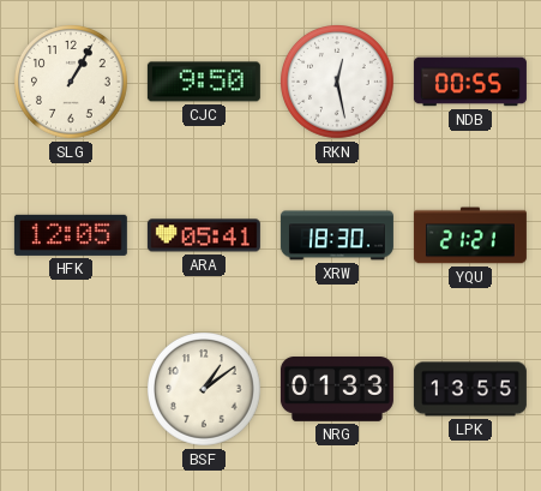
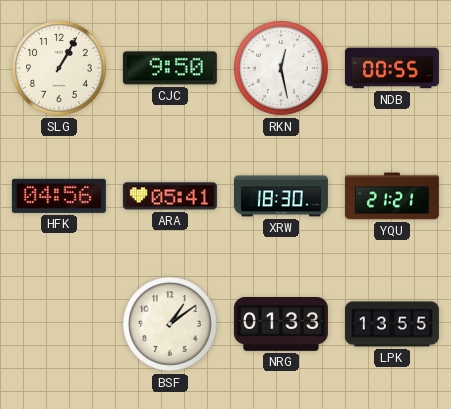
HFK: 12:05 -> 04:56 (59, 196)
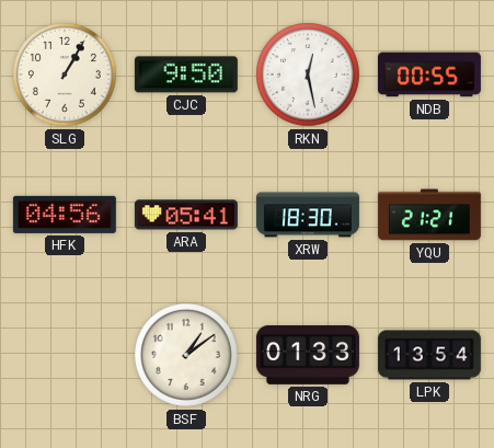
LPK: 13:55 -> 13:54 (429, 355)
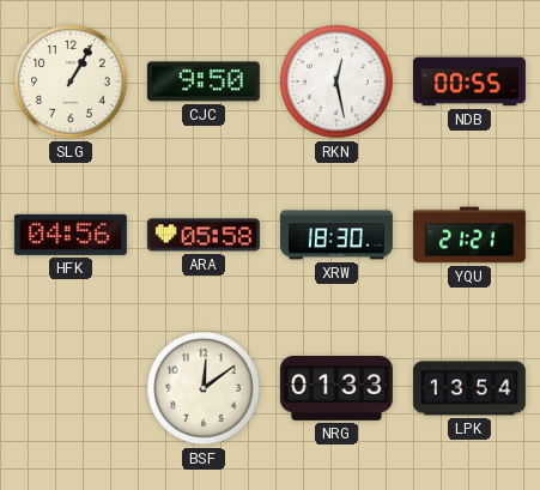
ARA: 05:41 -> 05:58 (204, 235)
BSF: 1:09 -> 12:09 (205, 389)
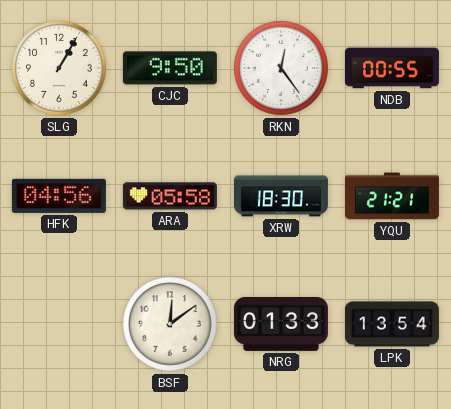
RKN: 12:28 -> 12:24 (282, 69)
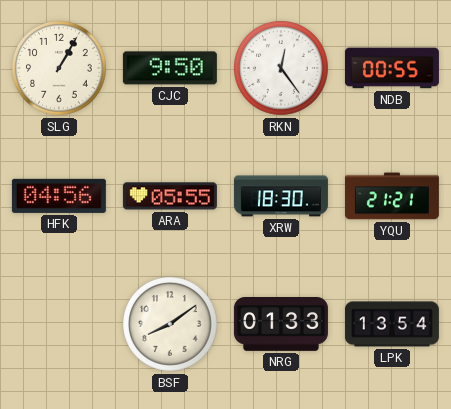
ARA: 05:58 -> 05:55 (170, 196)
BSF: 12:09 -> 8:09 (171, 325)
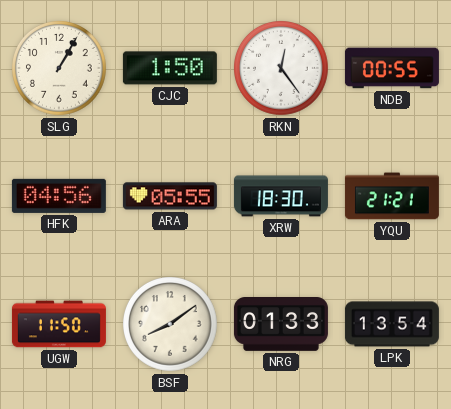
CJC: 9:50 -> 1:50 (170, 68)
UGW: none -> 11:50 (59, 324)
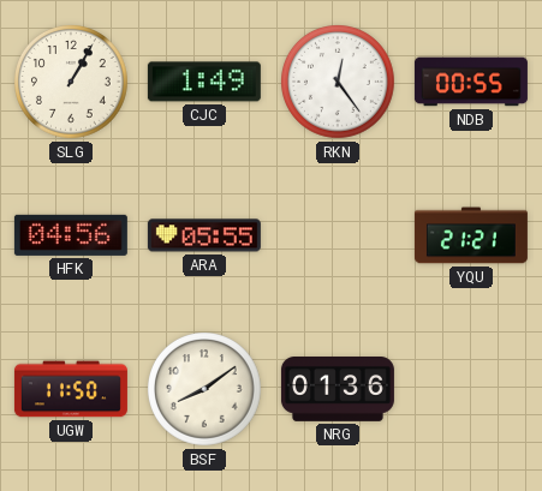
CJC: 1:50 -> 1:49 (204, 82)
XRW: 18:30 -> none (281, 196)
NRG: 01:33 -> 01:36 (338, 390)
LPK: 13:54 -> none (392, 324)
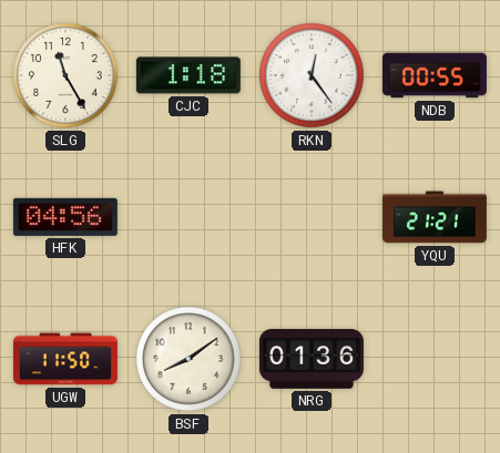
SLG: 1:05 -> 11:25 (67, 76)
CJC: 1:49 -> 1:18 (188, 75)
ARA: 05:55 -> none (204, 235)
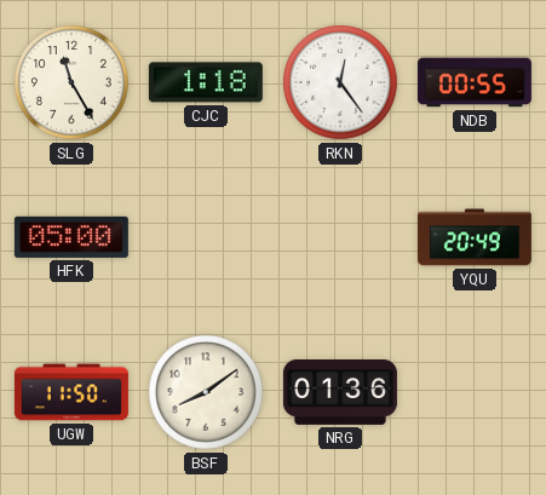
HFK: 04:56 -> 05:00 (71, 237)
YQU: 21:21 -> 20:49 (475, 237)
